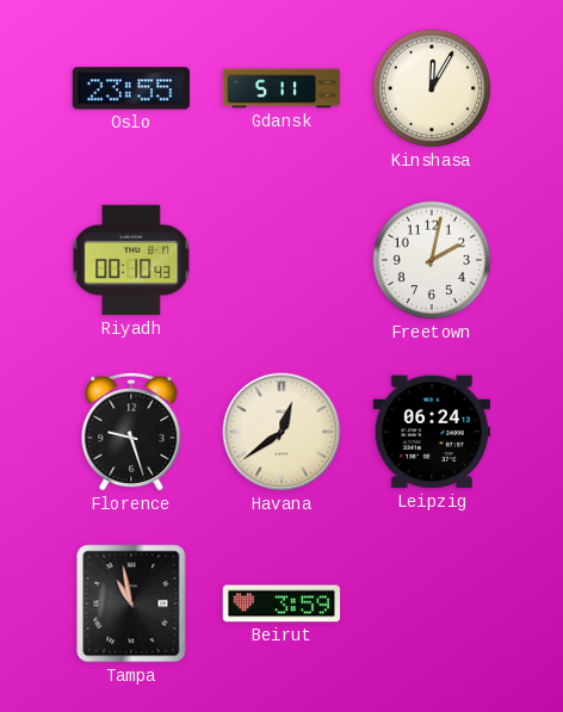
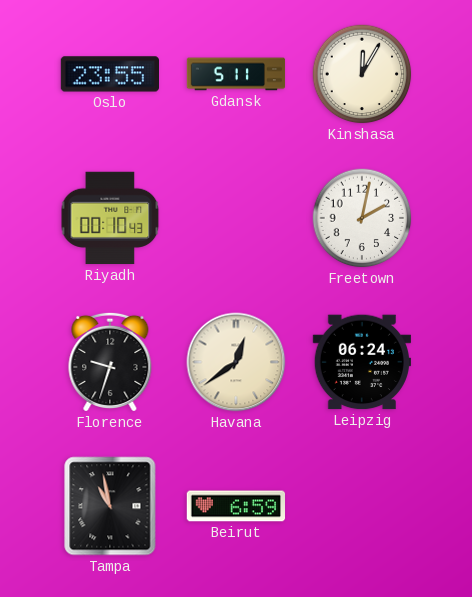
Florence: 9:27 -> 9:33 (110, 362)
Beirut: 3:59 -> 6:59 (236, 506)
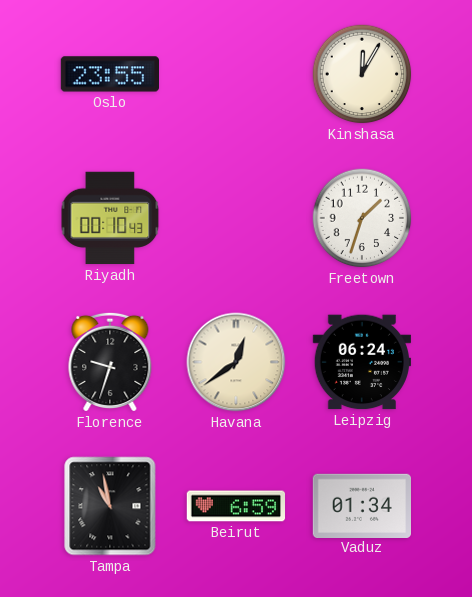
Gdansk: 5:11 -> none (236, 74)
Freetown: 2:02 -> 1:33 (362, 218)
Vaduz: none -> 01:34 (361, 505)
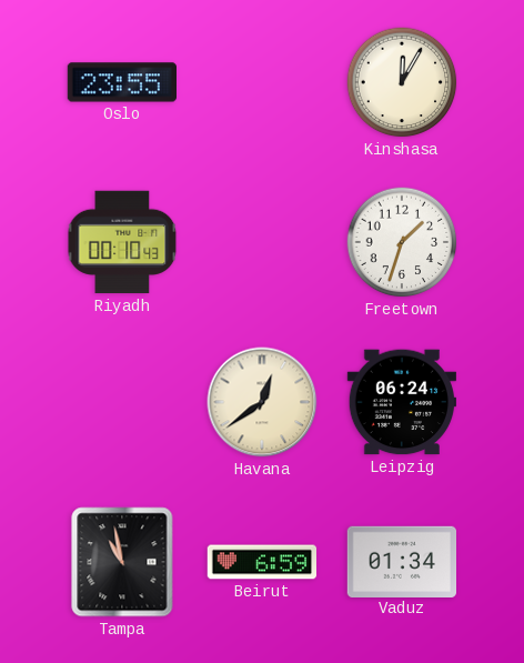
Florence: 9:33 -> none (110, 362)
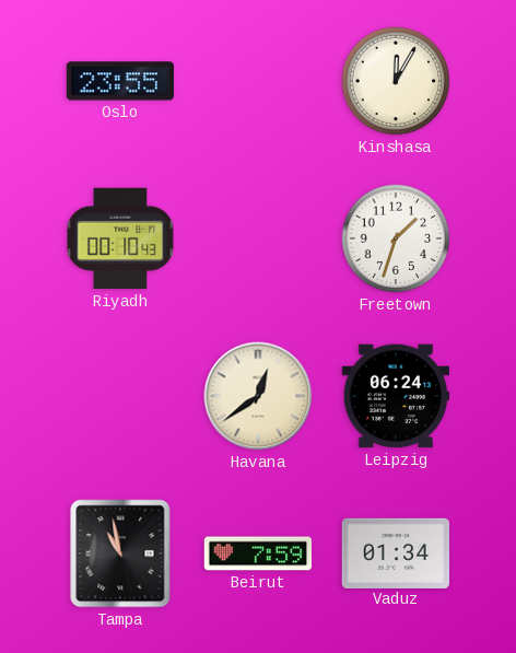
Beirut: 6:59 -> 7:59 (258, 553)
